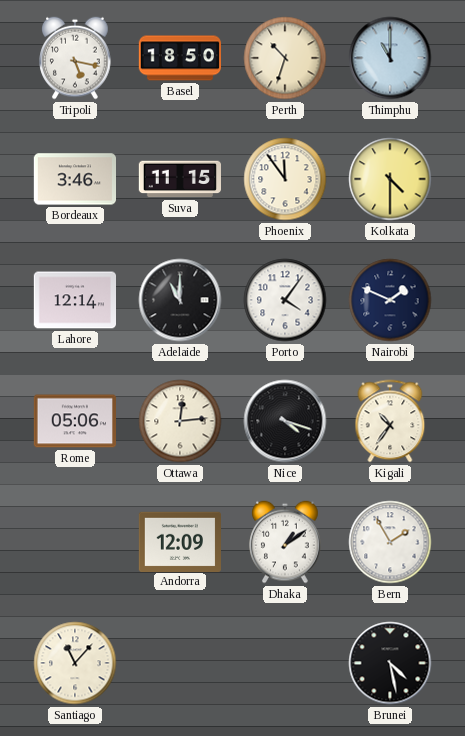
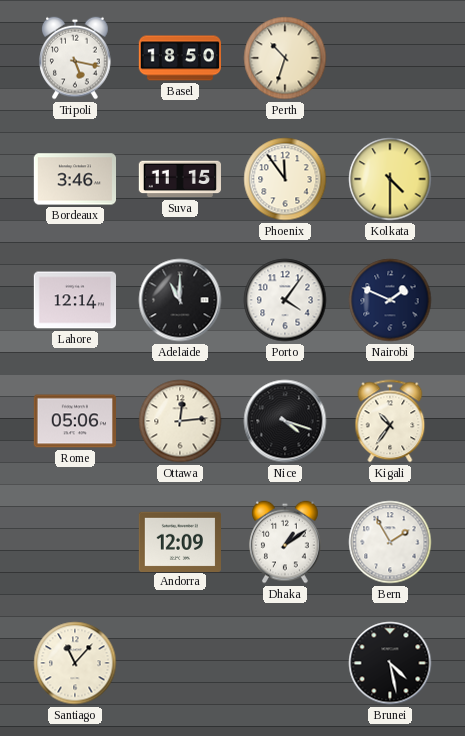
Thimphu: 11:00 -> none (390, 58)
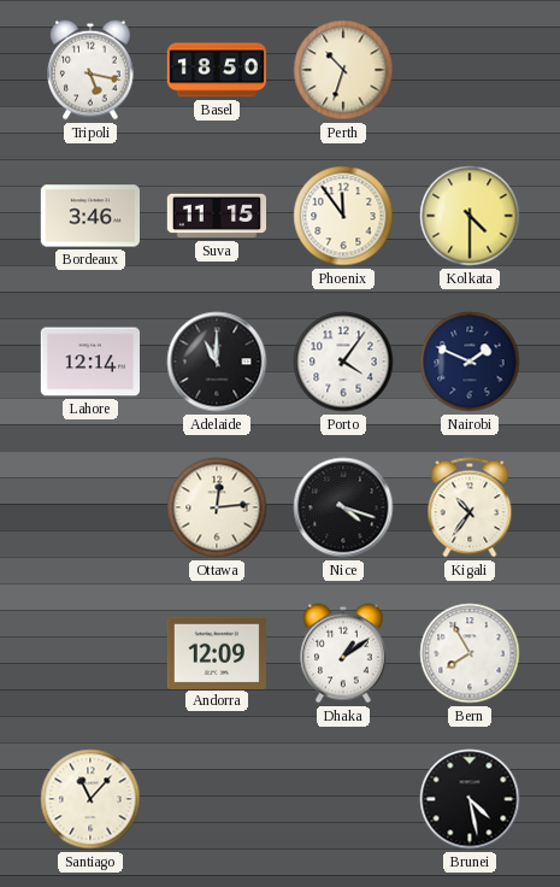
Rome: 05:06 -> none (74, 421)
Bern: 1:55 -> 7:55 (470, 653)
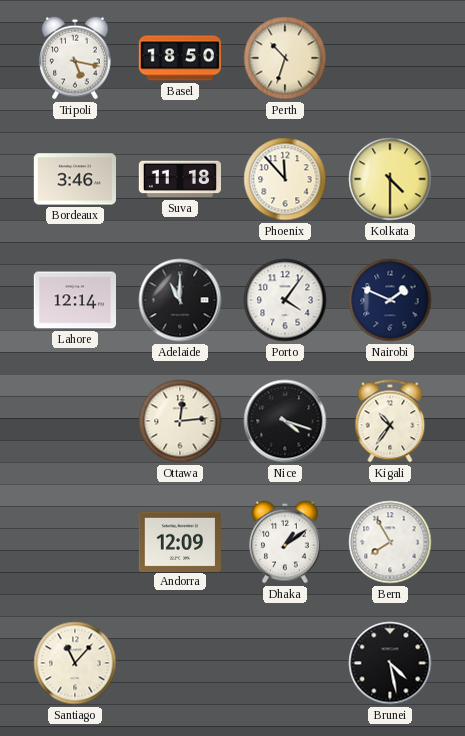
Suva: 11:15 -> 11:18 (179, 179)
Phoenix: 11:54 -> 11:53 (285, 179)
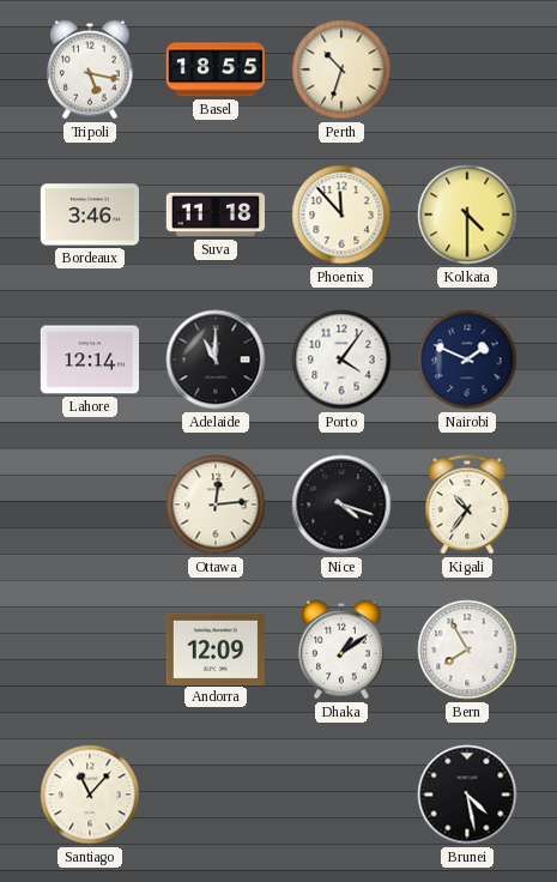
Basel: 18:50 -> 18:55 (214, 70)
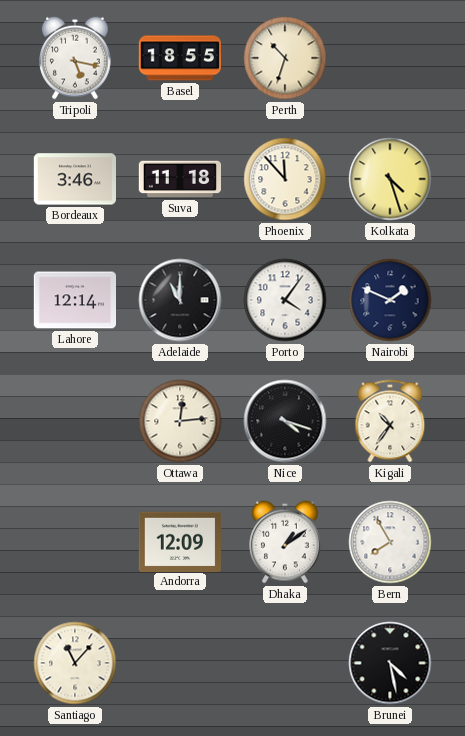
Kolkata: 4:30 -> 4:27 (390, 179)
